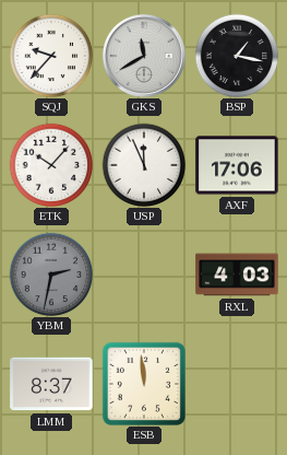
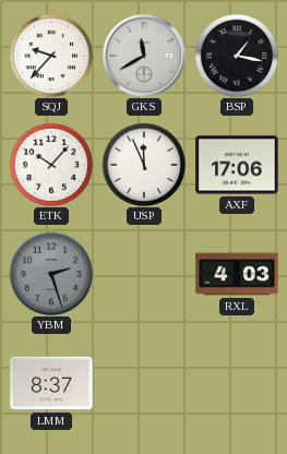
YBM: 2:32 -> 2:27 (51, 274)
ESB: 11:59 -> none (143, 383)
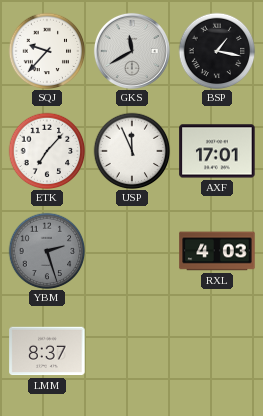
ETK: 10:07 -> 7:07 (47, 151)
AXF: 17:06 -> 17:01 (217, 151)
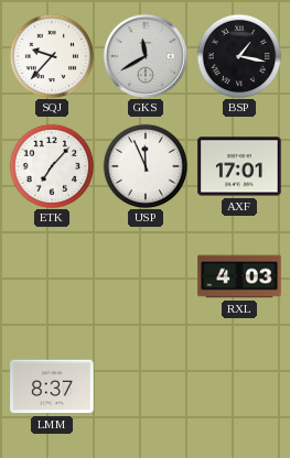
YBM: 2:27 -> none (47, 251)
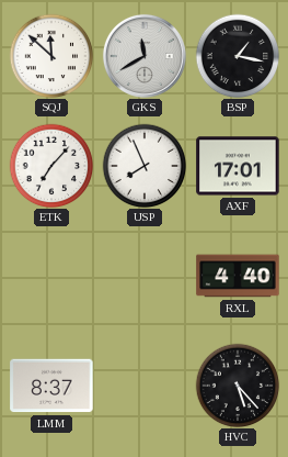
SQJ: 9:37 -> 11:52 (51, 56)
USP: 11:56 -> 7:56 (145, 166)
RXL: 4:03 -> 4:40 (238, 276)
HVC: none -> 5:23 (238, 386)
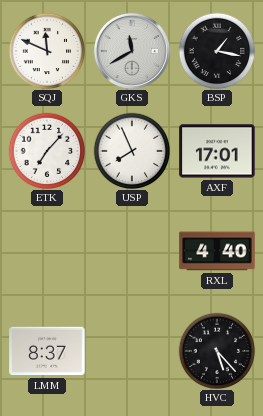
SQJ: 11:52 -> 11:49 (47, 51)
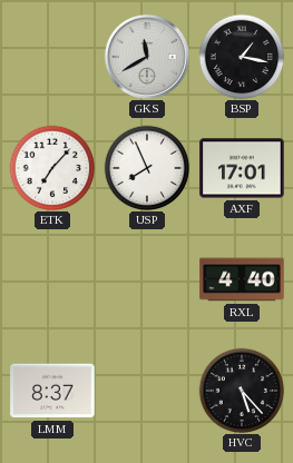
SQJ: 11:49 -> none (47, 51)
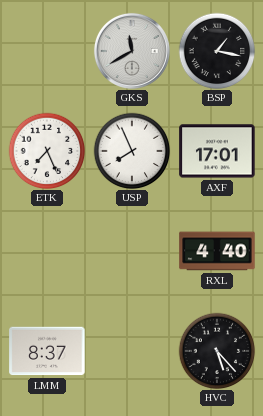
ETK: 7:07 -> 7:26 (47, 151)
